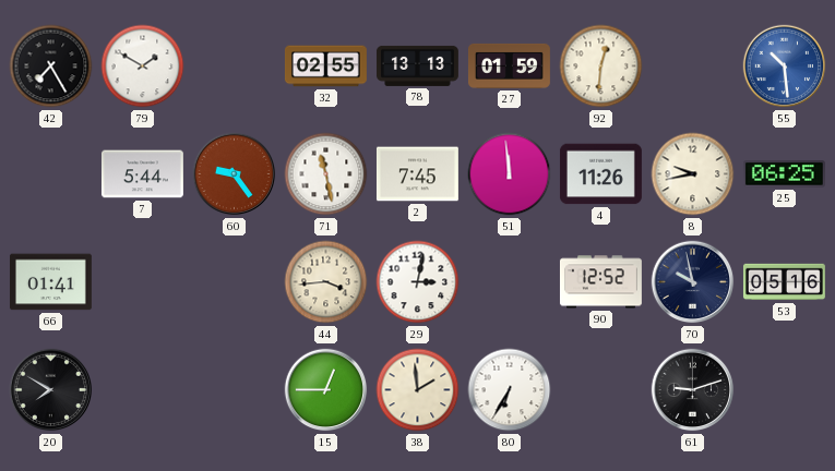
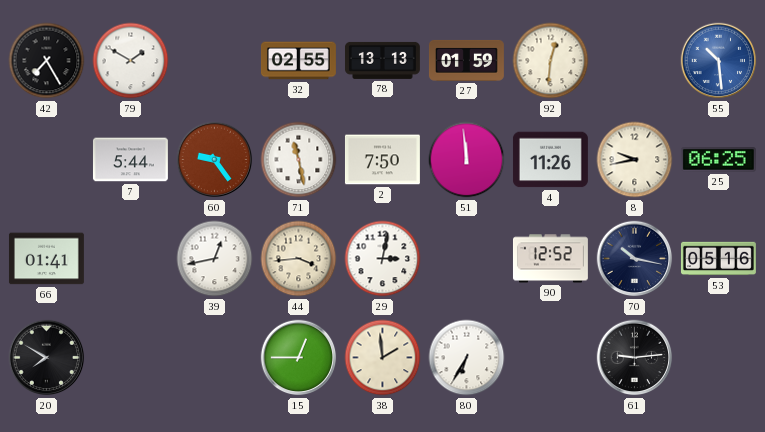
2: 7:45 -> 7:50 (382, 160)
39: none -> 12:43 (215, 259)
70: 9:58 -> 10:17 (635, 259)
61: 9:12 -> 9:14 (635, 358)
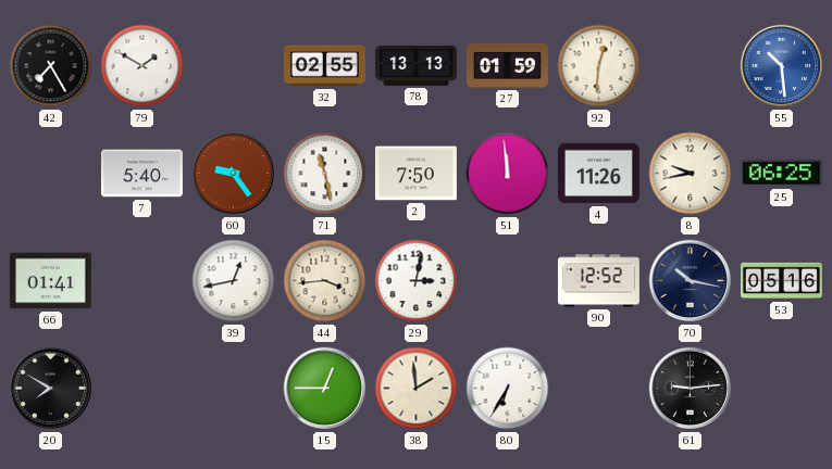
7: 5:44 -> 5:40 (141, 174)
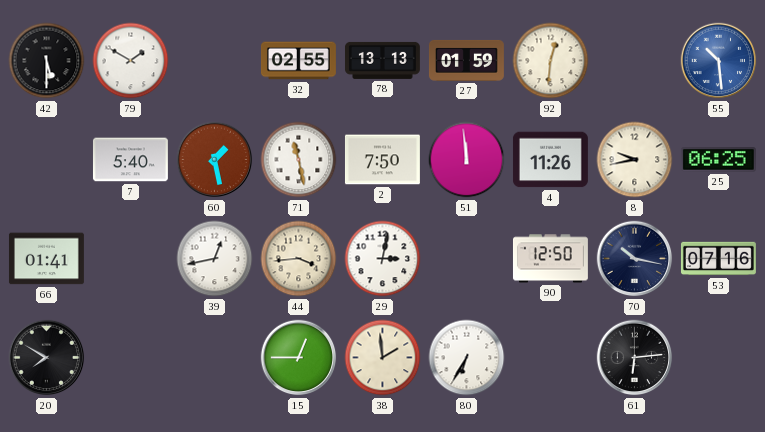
42: 7:25 -> 5:30 (47, 61)
60: 9:24 -> 1:28 (215, 160)
90: 12:52 -> 12:50 (550, 259)
53: 05:16 -> 07:16 (718, 259)
61: 9:14 -> 6:14 (635, 358)
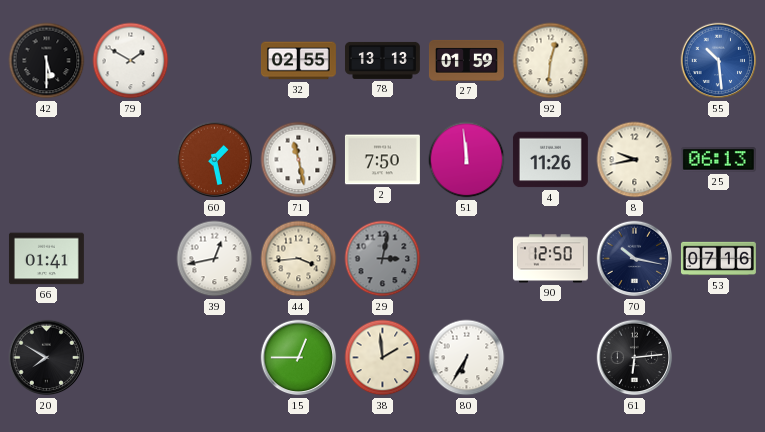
7: 5:40 -> none (130, 160)
25: 06:25 -> 06:13 (718, 160)
29 dial: white -> grey (383, 259)
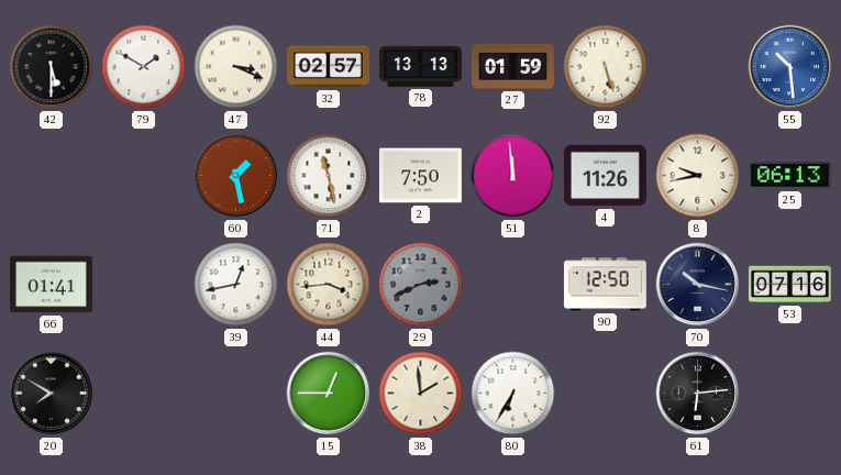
47: none -> 3:19 (236, 67)
32: 02:55 -> 02:57 (328, 67)
92: 12:31 -> 5:27 (606, 67)
29: 3:02 -> 2:41 (421, 285)
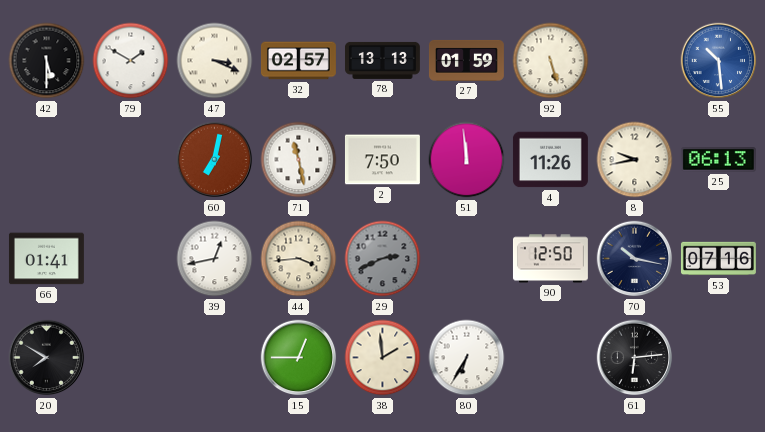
60: 1:28 -> 7:02 (215, 160)
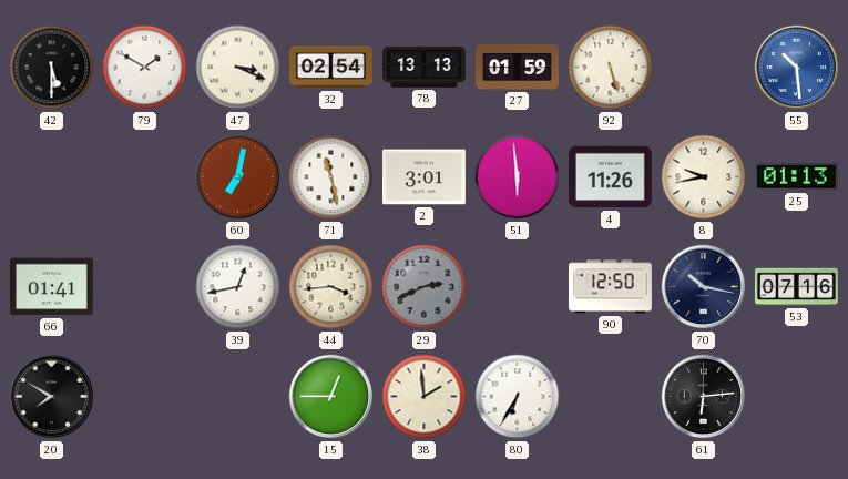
32: 02:57 -> 02:54 (330, 68)
2: 7:50 -> 3:01 (423, 177)
51: 11:59 -> 5:59 (518, 177)
25: 06:13 -> 01:13 (796, 177)
